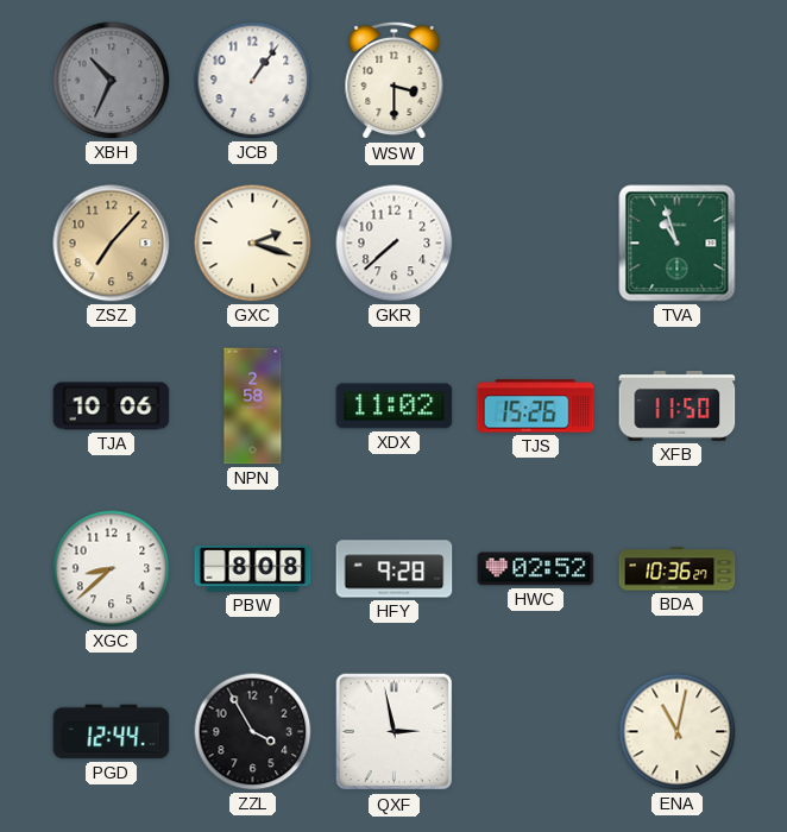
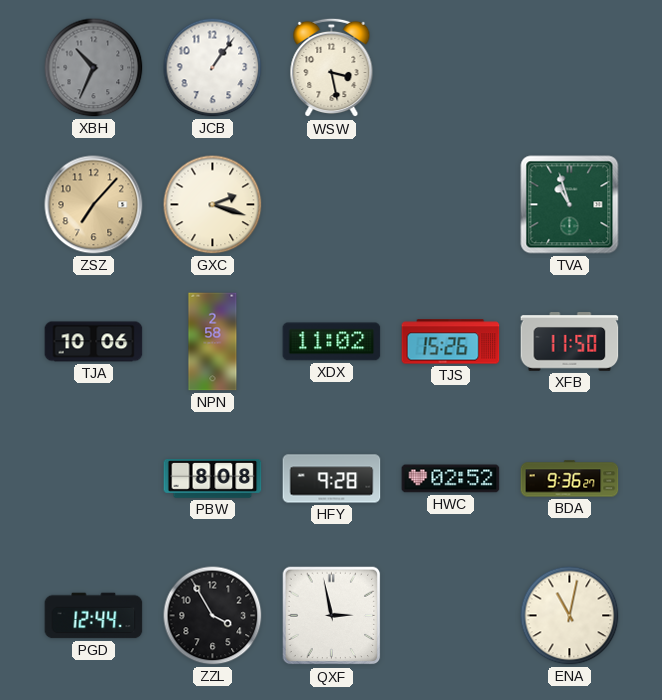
WSW: 3:30 -> 3:28 (332, 68)
GKR: 7:38 -> none (395, 244)
XGC: 8:38 -> none (112, 569)
BDA: 10:36 -> 9:36 (570, 479)
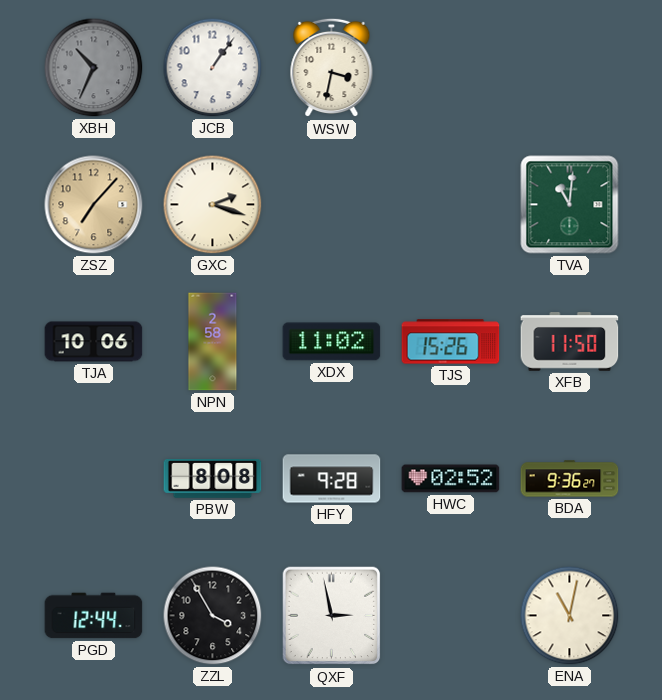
WSW: 3:28 -> 3:32 (332, 68)
TVA: 10:57 -> 11:01 (570, 205)
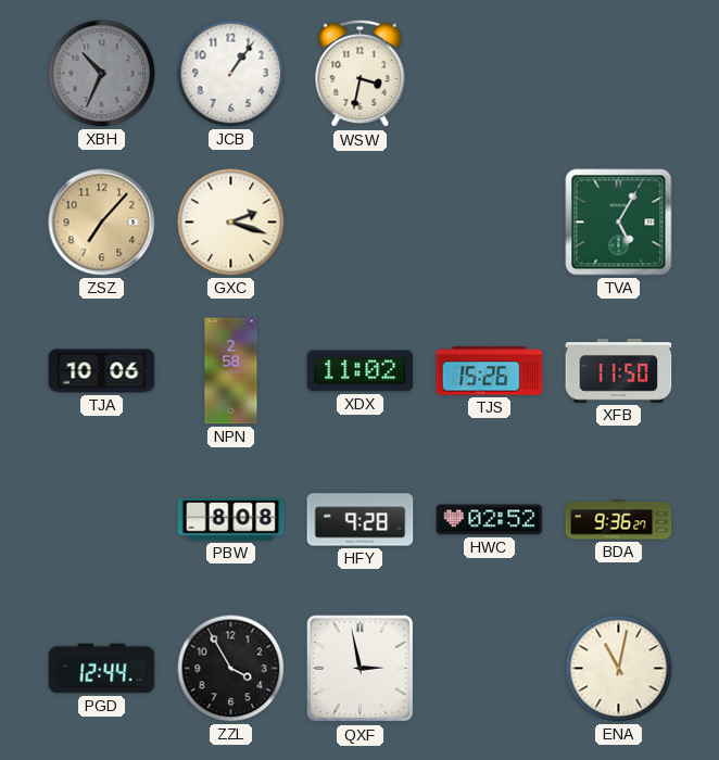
TVA: 11:01 -> 5:05 (619, 223)
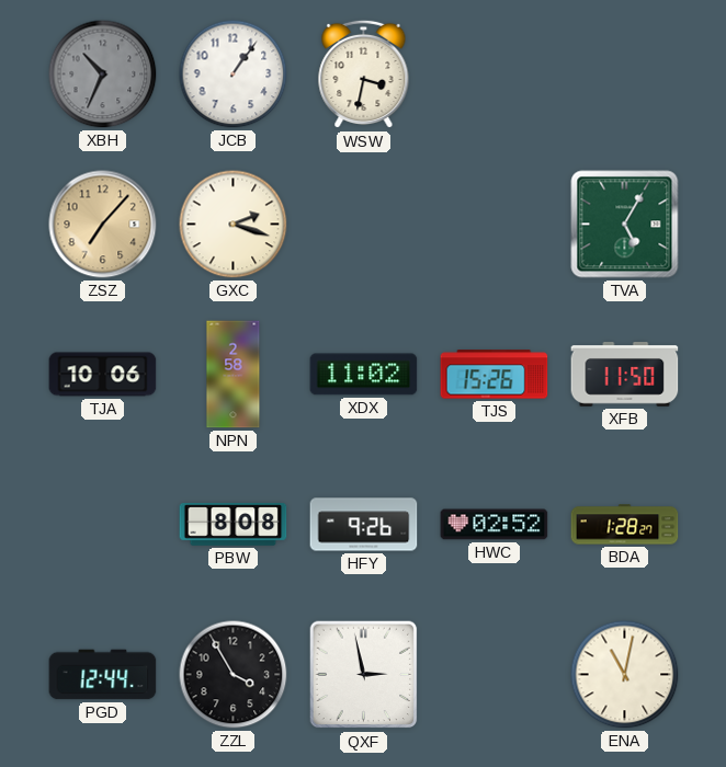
HFY: 9:28 -> 9:26 (364, 525)
BDA: 9:36 -> 1:28 (625, 525)
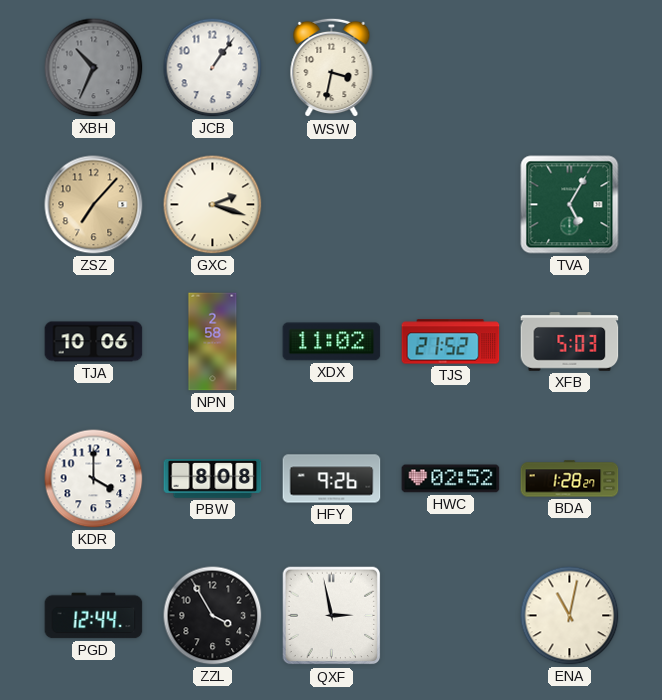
TJS: 15:26 -> 21:52 (451, 342)
XFB: 11:50 -> 5:03 (570, 342)
KDR: none -> 4:00 (94, 479)
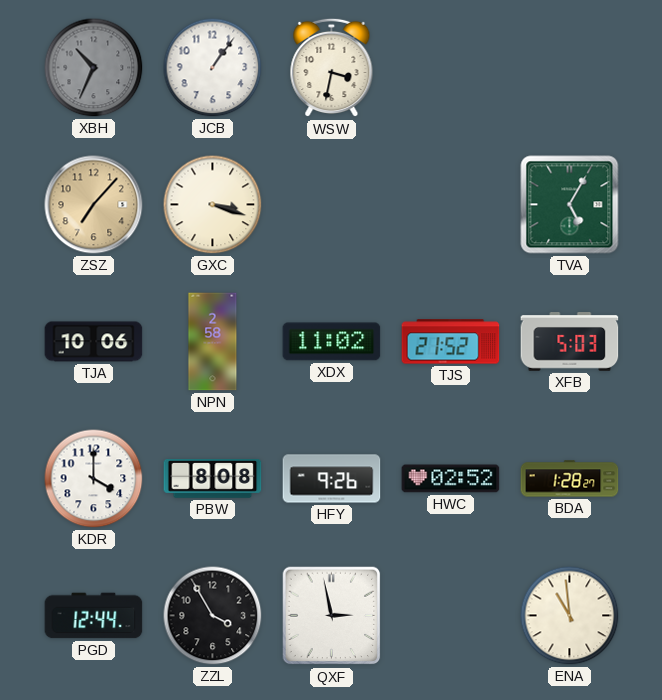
GXC: 2:18 -> 3:18 (213, 205)
ENA: 11:02 -> 10:59 (570, 616)
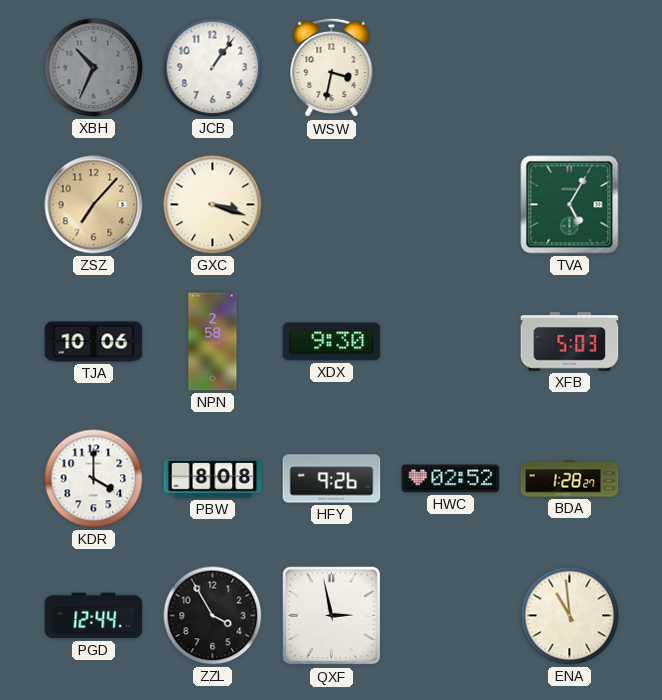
XDX: 11:02 -> 9:30 (332, 342)
TJS: 21:52 -> none (451, 342)
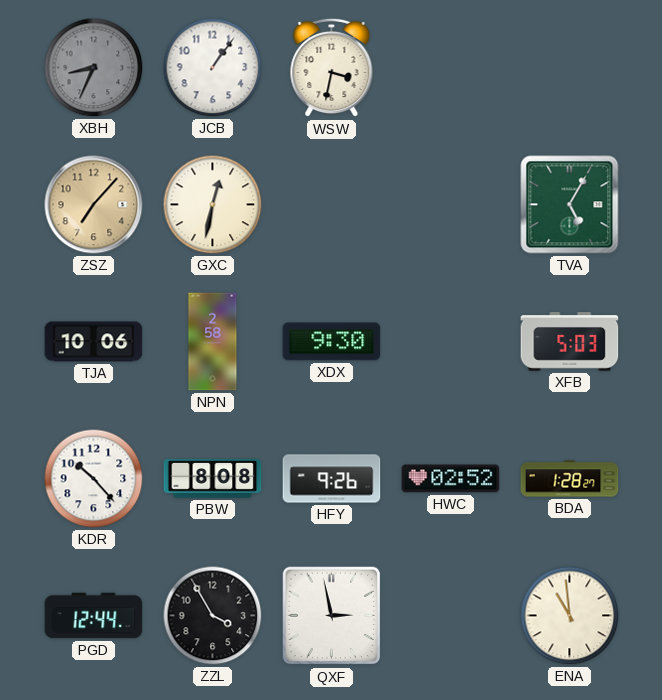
XBH: 10:34 -> 8:34 (94, 68)
GXC: 3:18 -> 12:32 (213, 205)
KDR: 4:00 -> 10:23 (94, 479)
